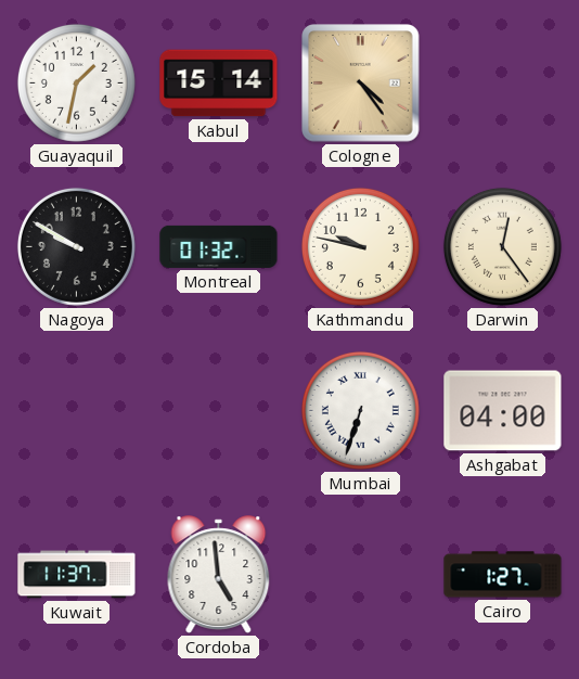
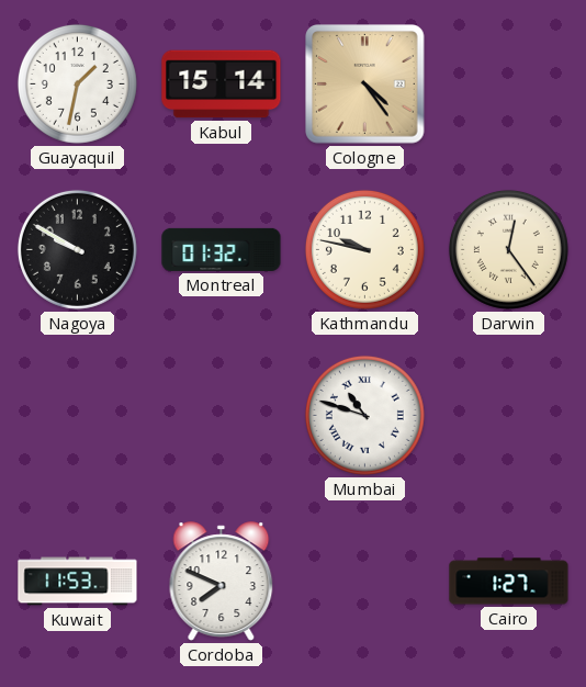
Mumbai: 6:33 -> 10:48 (364, 415)
Ashgabat: 04:00 -> none (503, 411)
Kuwait: 11:37 -> 11:53 (78, 582)
Cordoba: 4:59 -> 7:49 (222, 582)
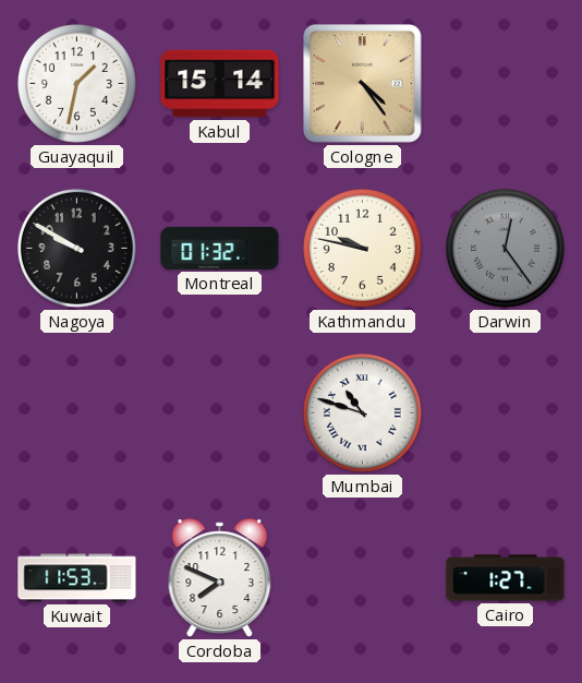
Darwin dial: cream -> grey (505, 248)
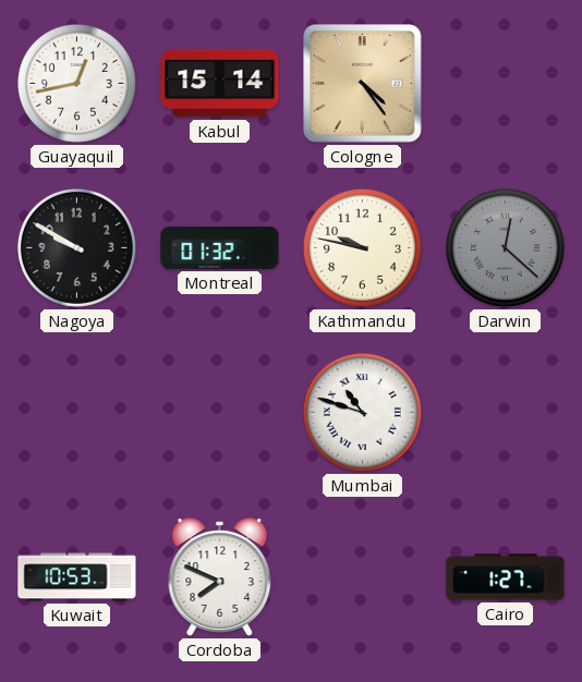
Guayaquil: 1:32 -> 12:43 (76, 83)
Darwin: 12:24 -> 12:22 (505, 247)
Kuwait: 11:53 -> 10:53 (77, 577)
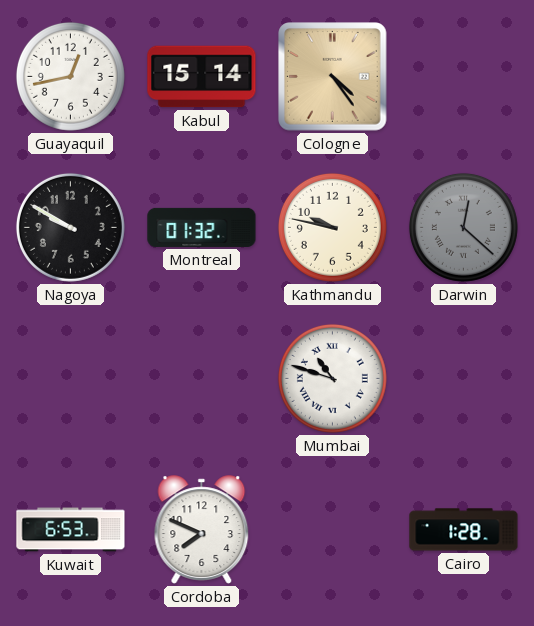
Kuwait: 10:53 -> 6:53 (71, 530)
Cairo: 1:27 -> 1:28 (464, 530)
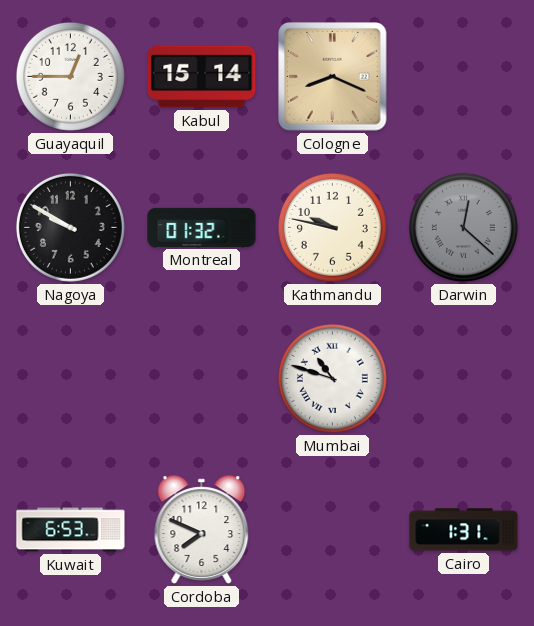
Guayaquil: 12:43 -> 12:45 (70, 76)
Cologne: 4:24 -> 8:19 (333, 77)
Cairo: 1:28 -> 1:31 (464, 530)
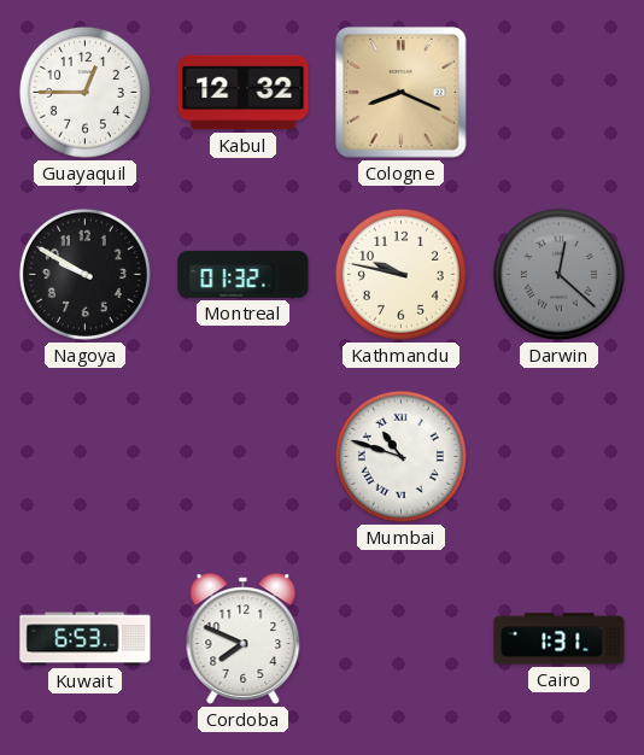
Kabul: 15:14 -> 12:32 (244, 93)
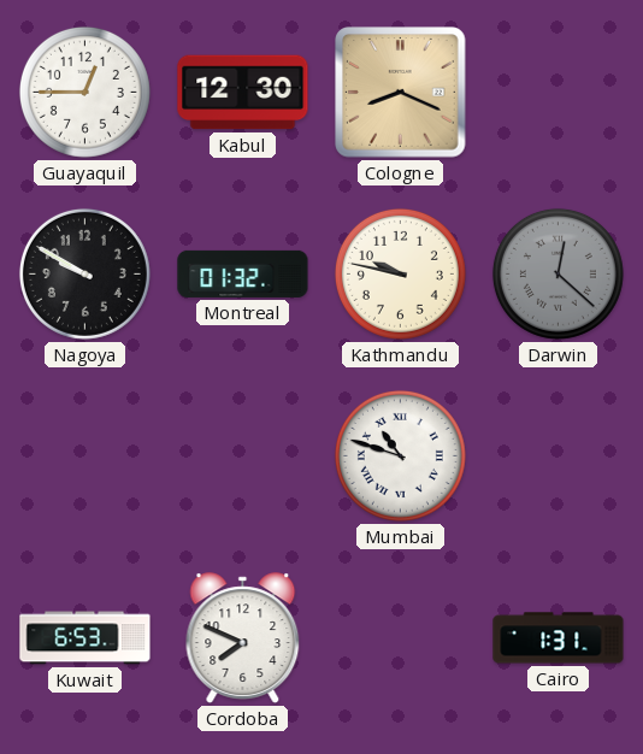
Kabul: 12:32 -> 12:30 (243, 93)
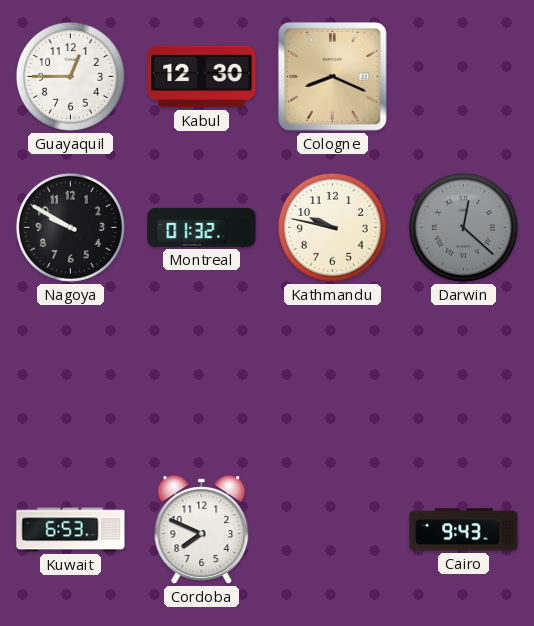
Mumbai: 10:48 -> none (400, 455)
Cairo: 1:31 -> 9:43 (464, 530)
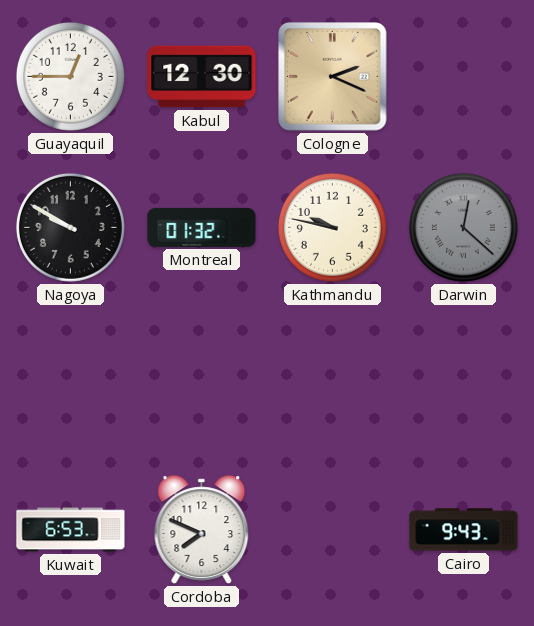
Cologne: 8:19 -> 2:19 (333, 77)
